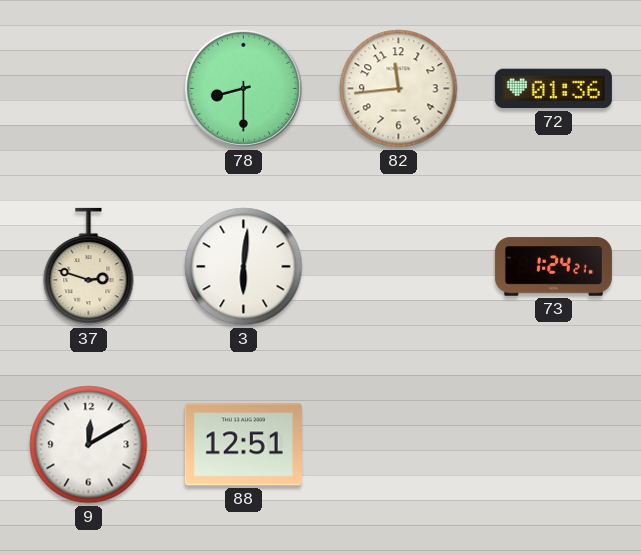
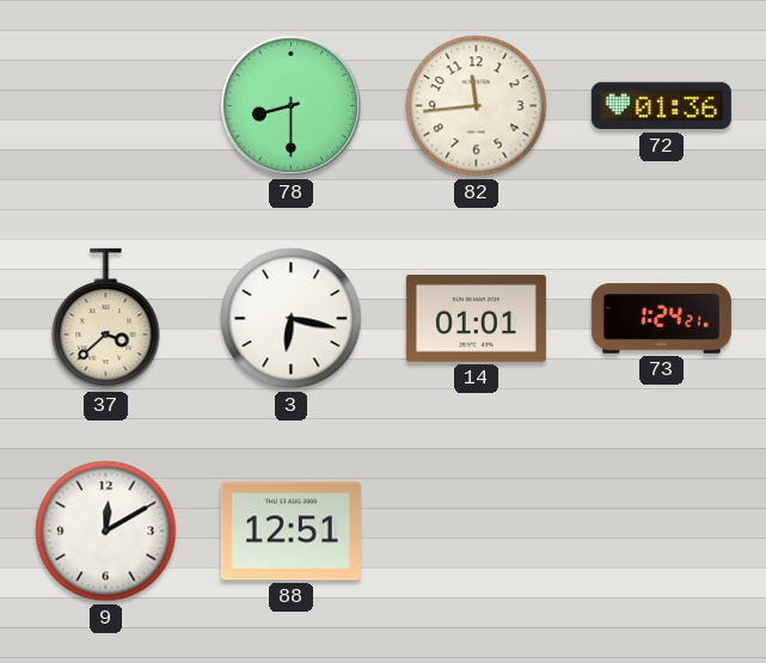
37: 2:48 -> 3:38 (106, 319)
3: 6:01 -> 6:17 (292, 319)
14: none -> 01:01 (476, 318)
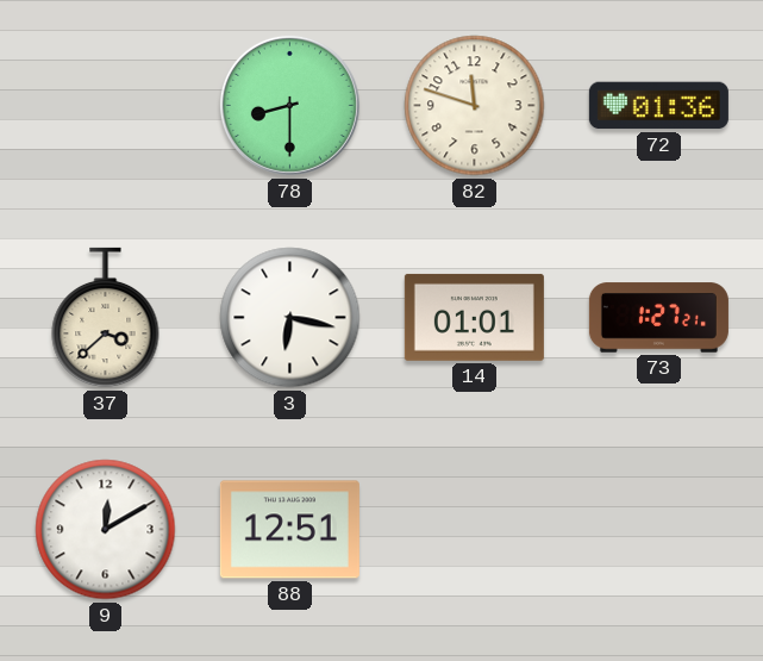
82: 11:44 -> 11:48 (475, 106)
73: 1:24 -> 1:27 (658, 318)
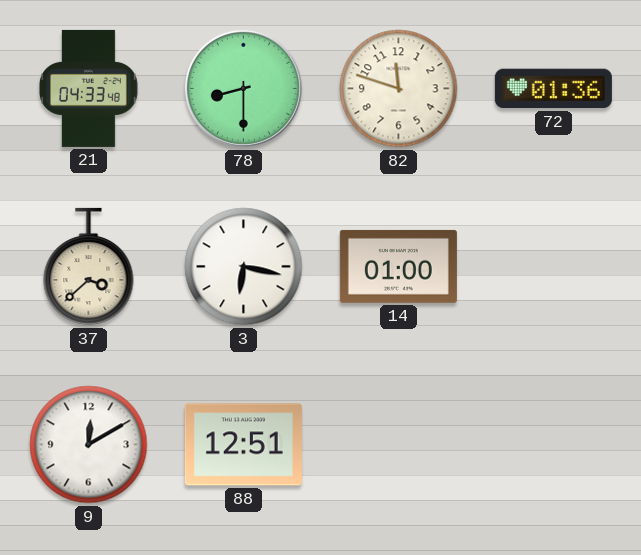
21: none -> 04:33 (89, 88)
14: 01:01 -> 01:00 (398, 266)
73: 1:27 -> none (658, 318)
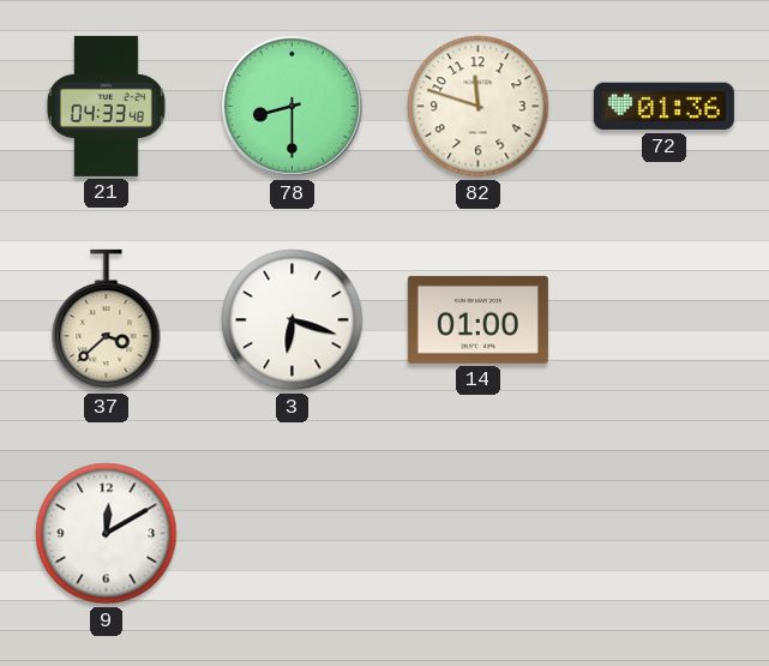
3: 6:17 -> 6:18 (293, 320)
88: 12:51 -> none (243, 445)
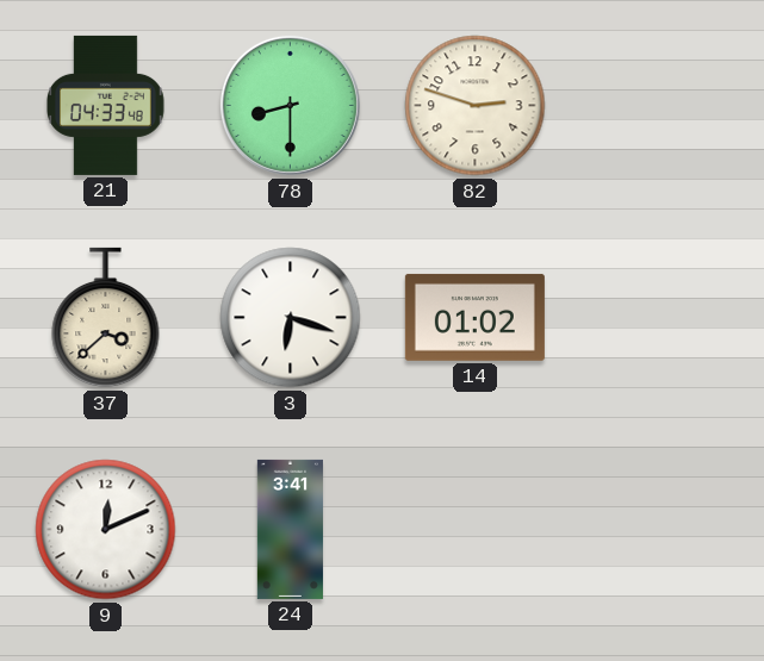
82: 11:48 -> 2:48 (476, 106)
72: 01:36 -> none (663, 107)
14: 01:00 -> 01:02 (474, 317)
9: 12:10 -> 12:11 (106, 530)
24: none -> 3:41 (290, 529)
